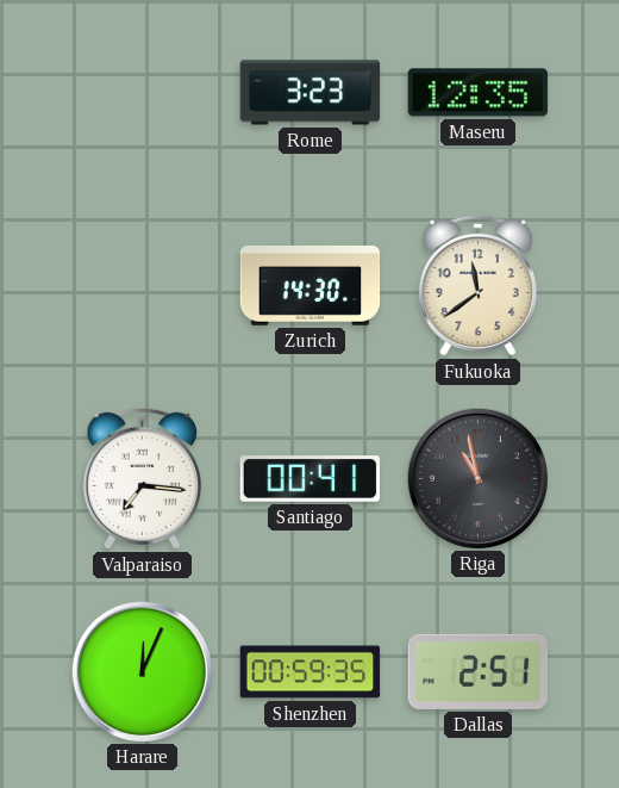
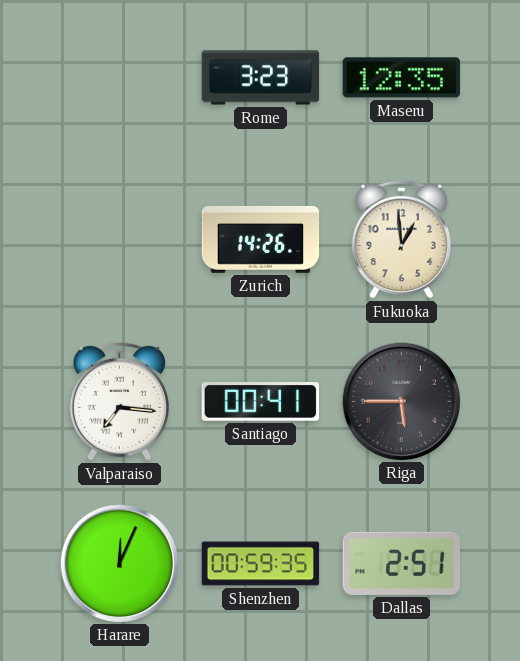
Zurich: 14:30 -> 14:26 (261, 239)
Fukuoka: 11:39 -> 12:59 (401, 239)
Riga: 10:58 -> 5:45 (401, 401)
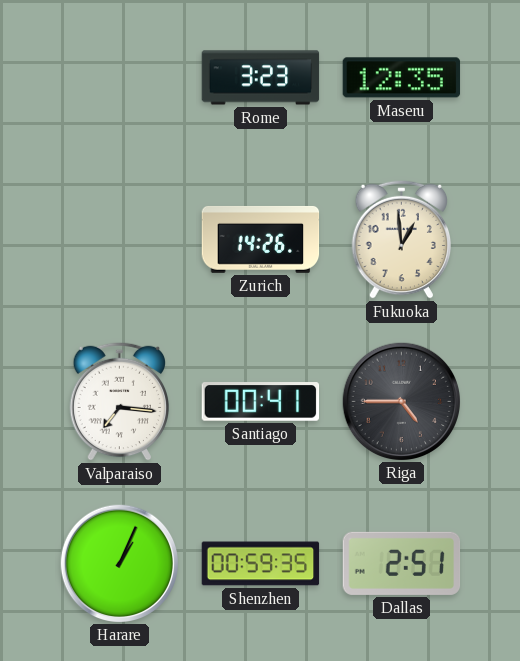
Riga: 5:45 -> 4:45 (401, 401)
Harare: 12:04 -> 1:04 (119, 563)
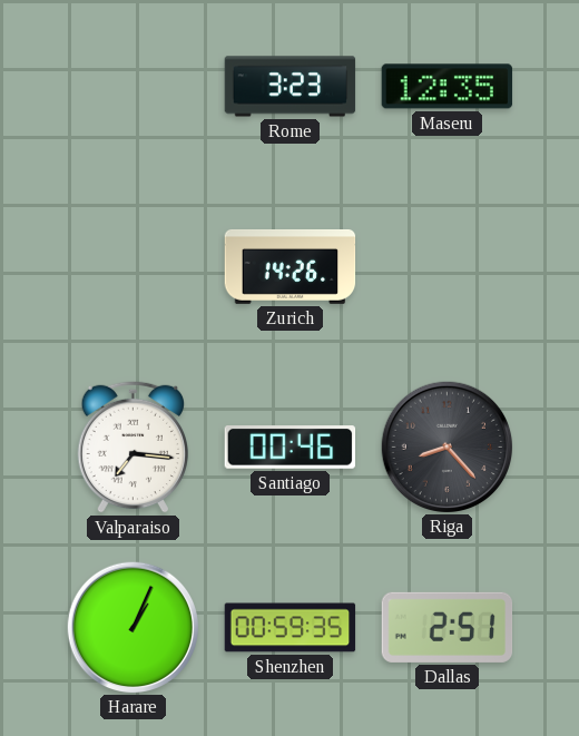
Fukuoka: 12:59 -> none (401, 239)
Santiago: 00:41 -> 00:46 (291, 448)
Riga: 4:45 -> 8:23 (446, 446)
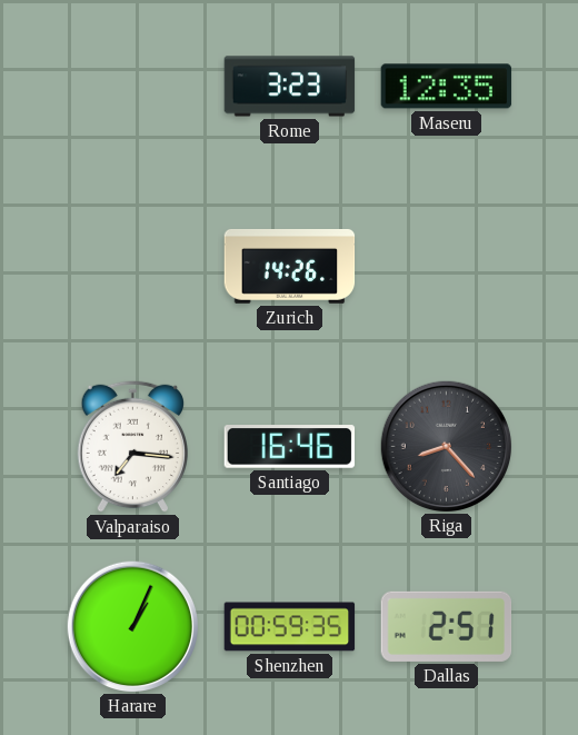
Santiago: 00:46 -> 16:46 (290, 447)
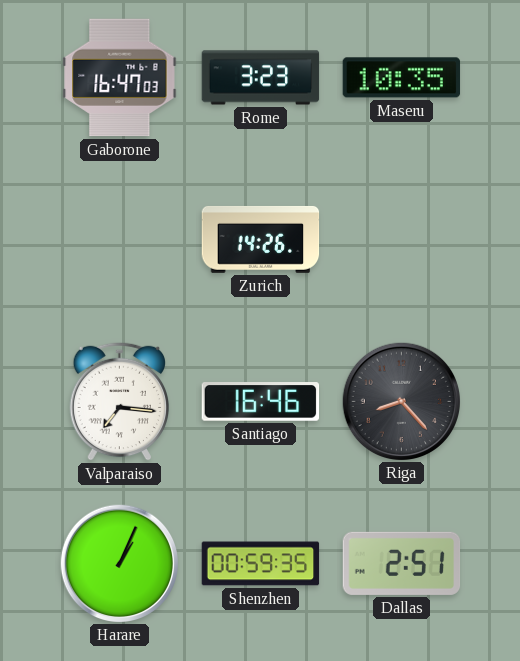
Gaborone: none -> 16:47 (120, 78)
Maseru: 12:35 -> 10:35 (402, 78)
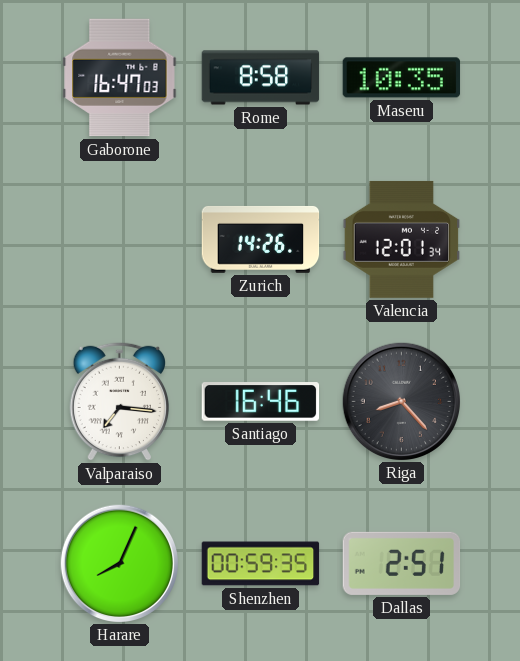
Rome: 3:23 -> 8:58 (261, 78)
Valencia: none -> 12:01 (402, 239)
Harare: 1:04 -> 8:04 (119, 563)
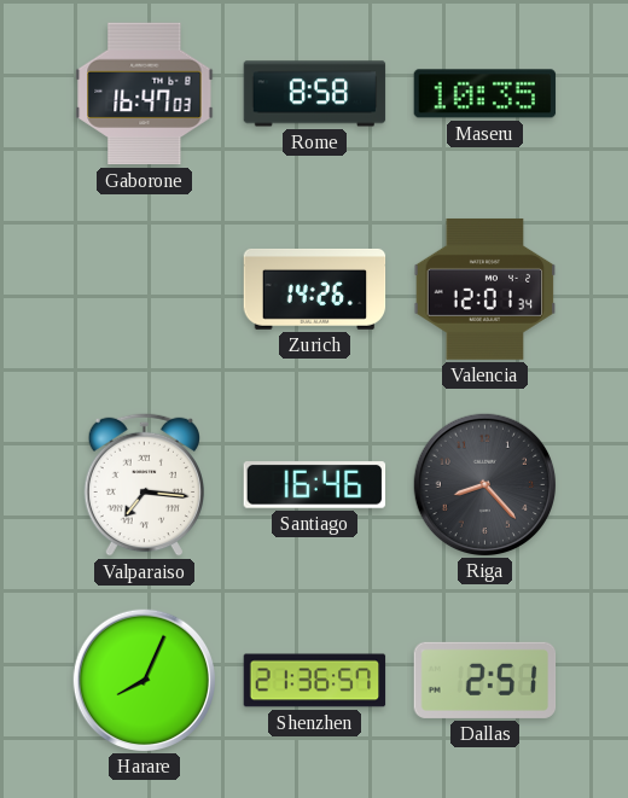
Shenzhen: 00:59 -> 21:36 (315, 681)
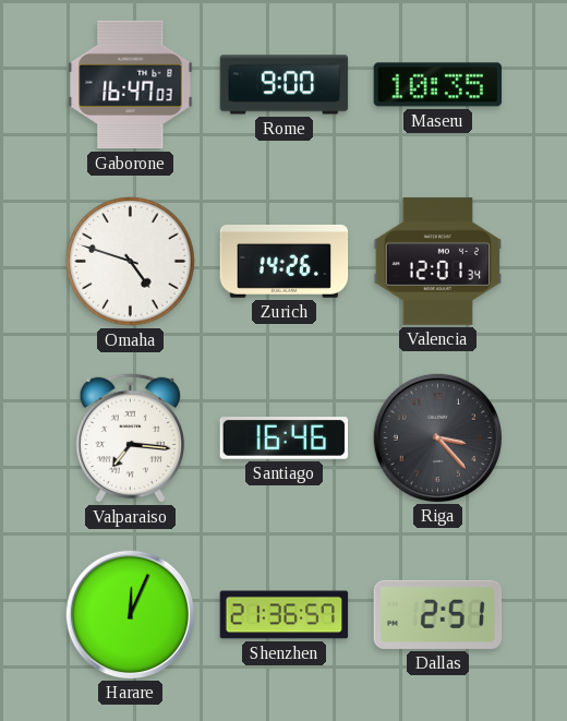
Rome: 8:58 -> 9:00 (285, 85)
Omaha: none -> 4:48 (131, 262)
Riga: 8:23 -> 3:23 (437, 437)
Harare: 8:04 -> 12:04 (130, 614)
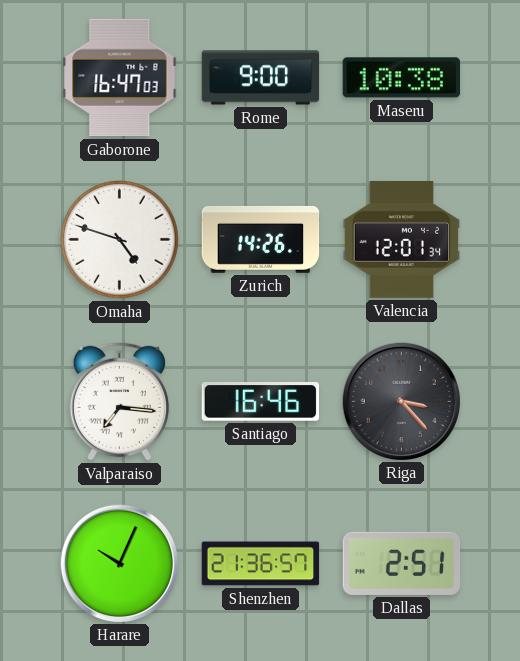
Maseru: 10:35 -> 10:38 (402, 78)
Harare: 12:04 -> 10:04 (119, 563)
